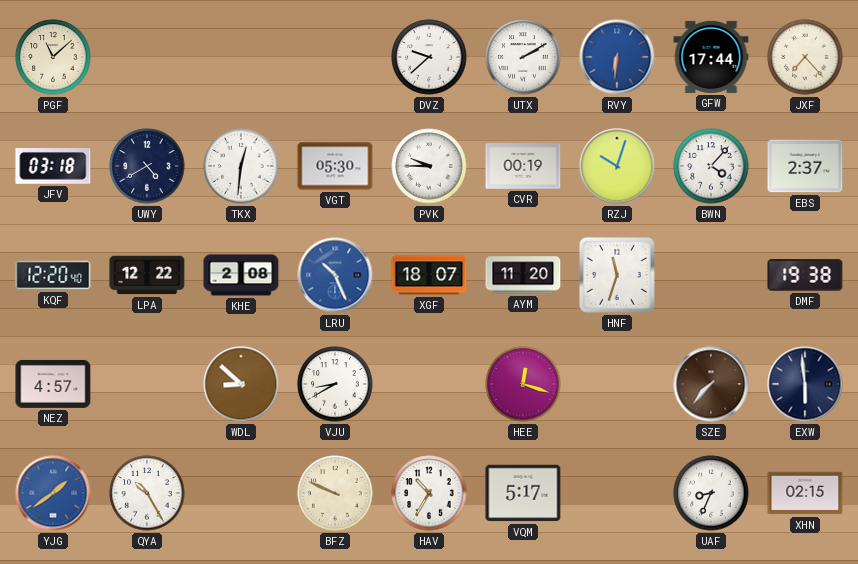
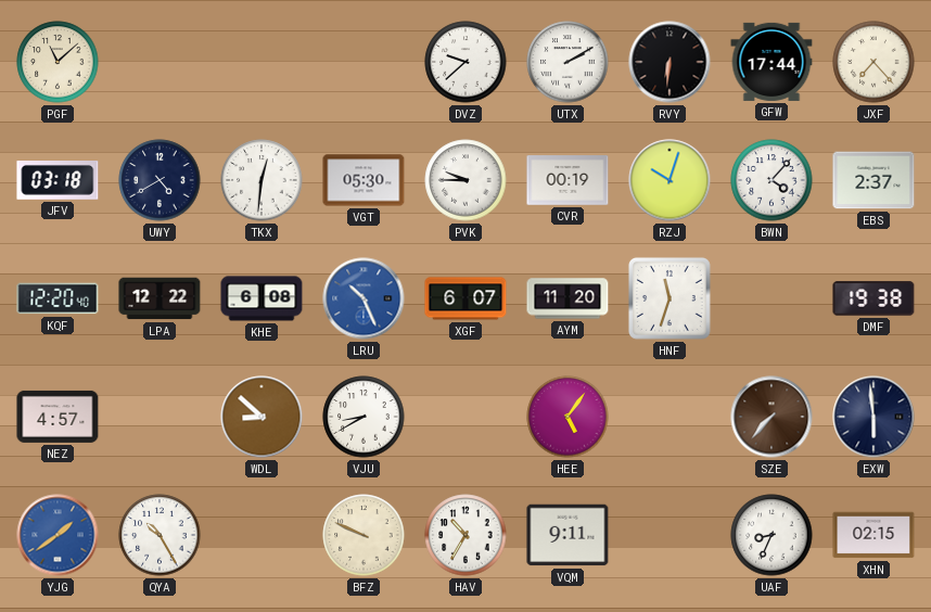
RVY dial: blue -> black (669, 62)
KHE: 2:08 -> 6:08 (262, 298)
XGF: 18:07 -> 6:07 (465, 298)
HEE: 12:18 -> 5:06 (567, 417)
VQM: 5:17 -> 9:11 (567, 535)
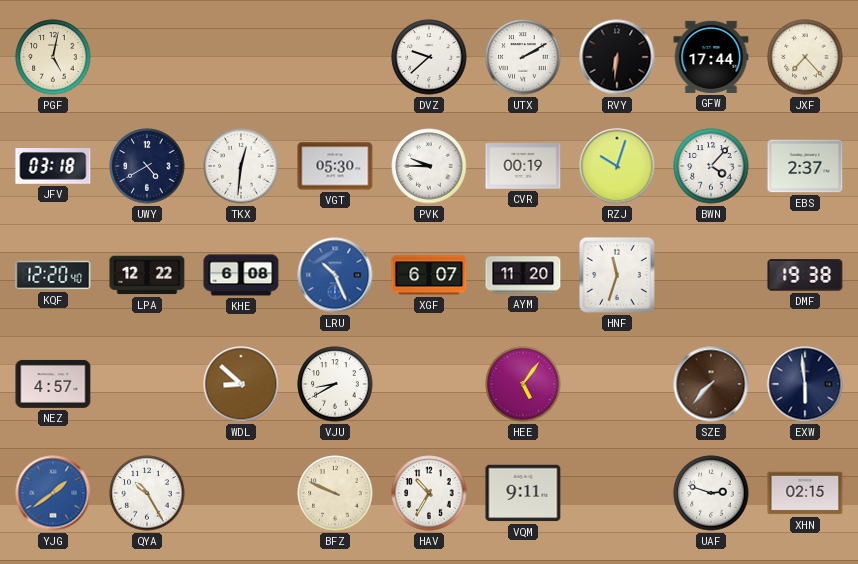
PGF: 11:08 -> 5:02 (53, 57)
UAF: 8:34 -> 2:48 (711, 493)
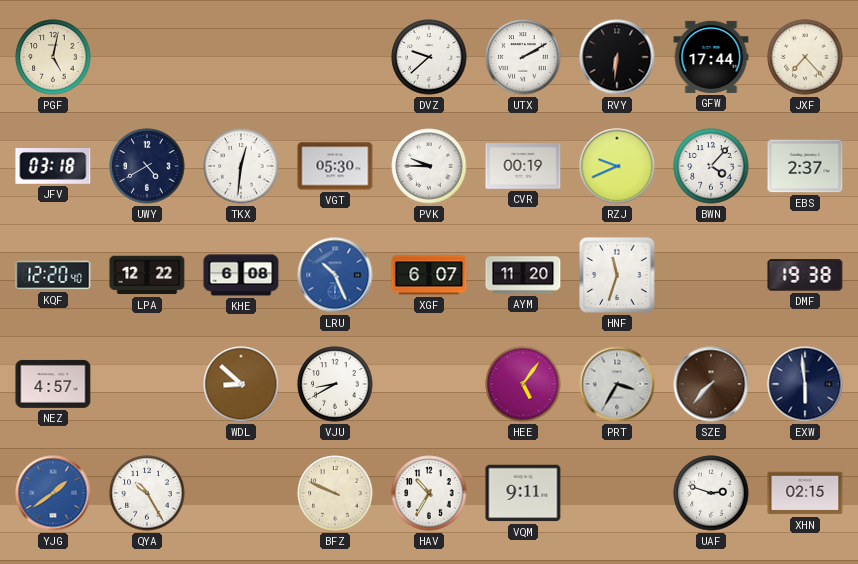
RZJ: 10:03 -> 9:41 (617, 166)
PRT: none -> 3:35 (617, 384)
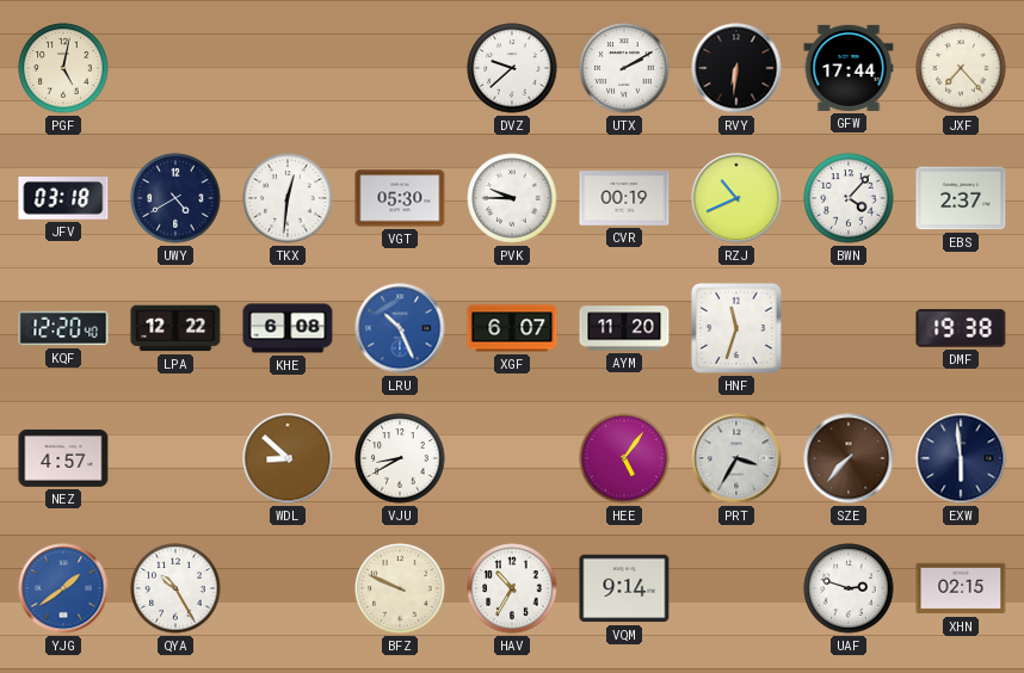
RZJ: 9:41 -> 10:41 (736, 198)
VQM: 9:11 -> 9:14 (624, 588)
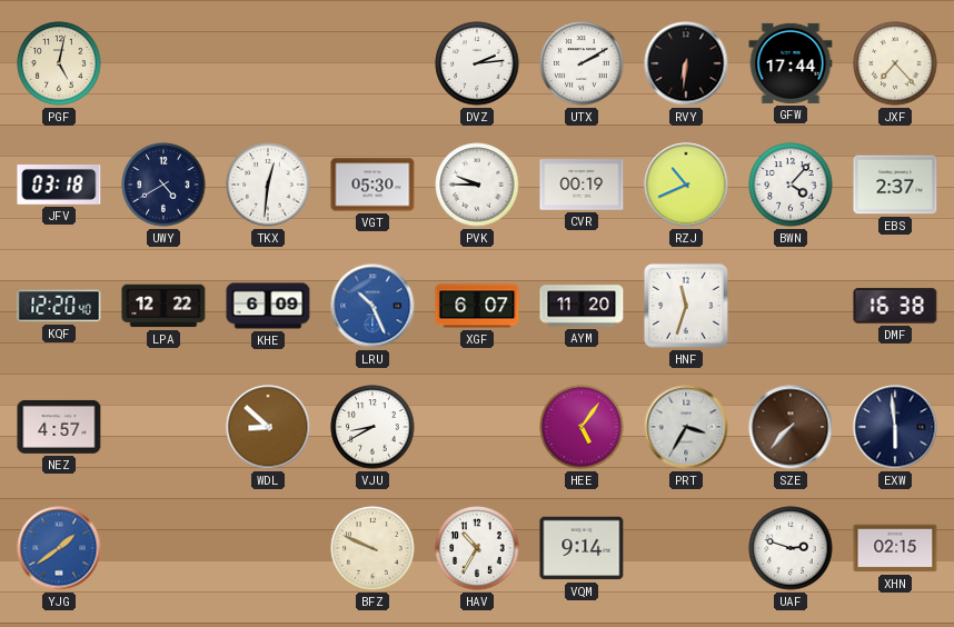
DVZ: 9:38 -> 2:14 (477, 63)
KHE: 6:08 -> 6:09 (268, 306)
DMF: 19:38 -> 16:38 (895, 306)
QYA: 10:25 -> none (175, 588)
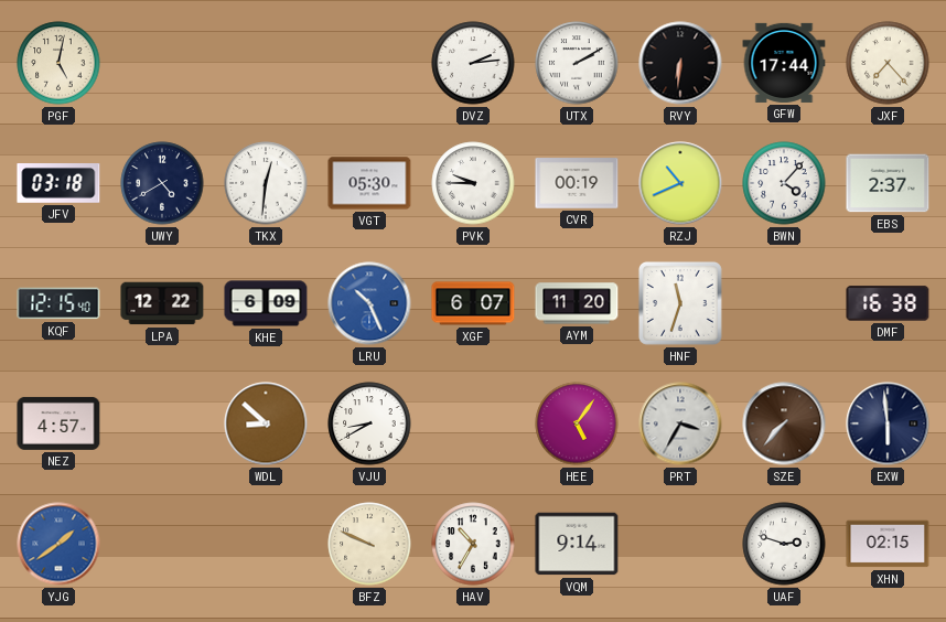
KQF: 12:20 -> 12:15 (58, 303)
